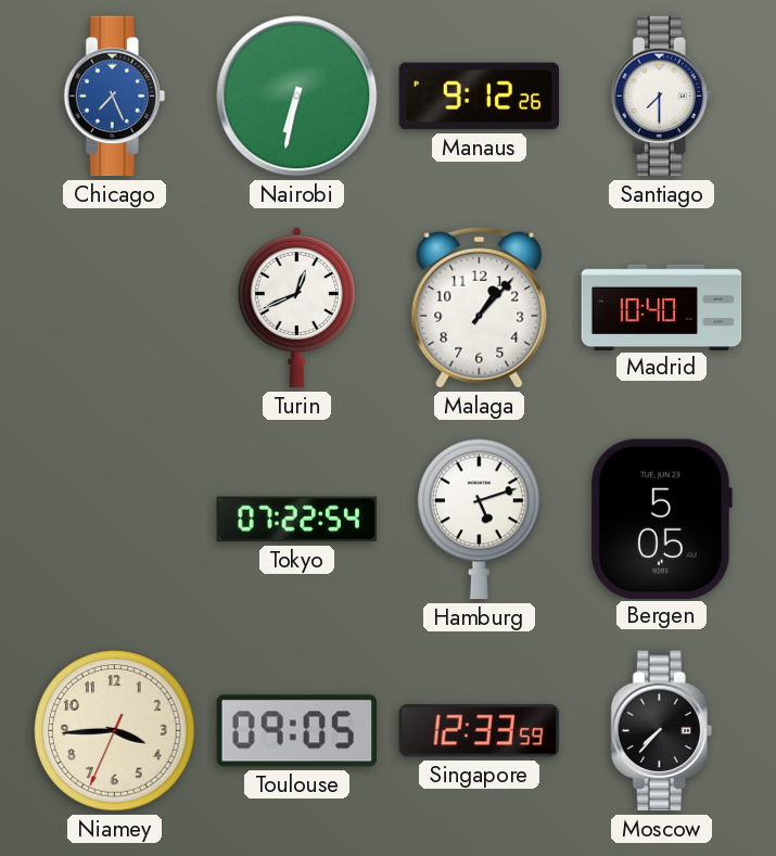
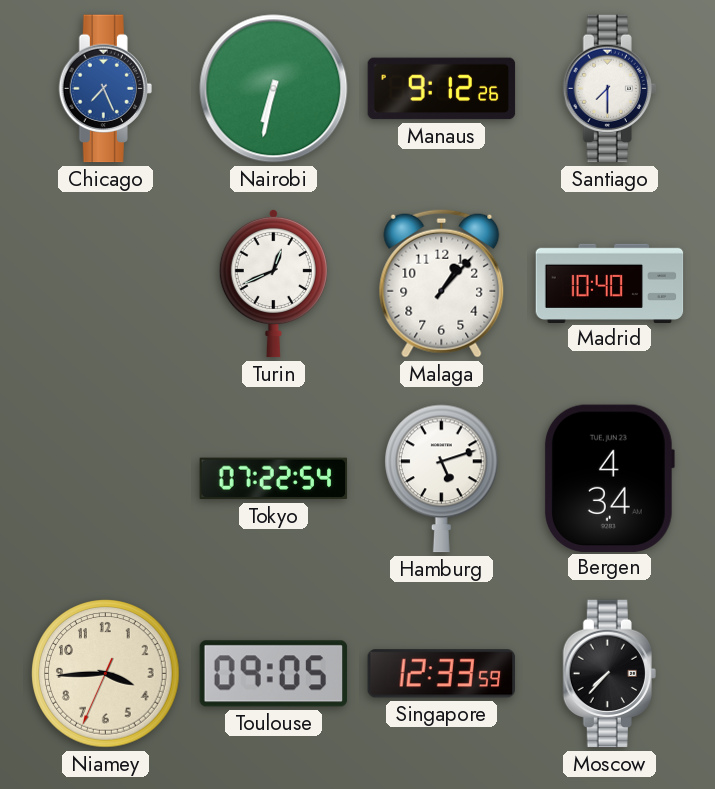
Bergen: 5:05 -> 4:34 (609, 478)
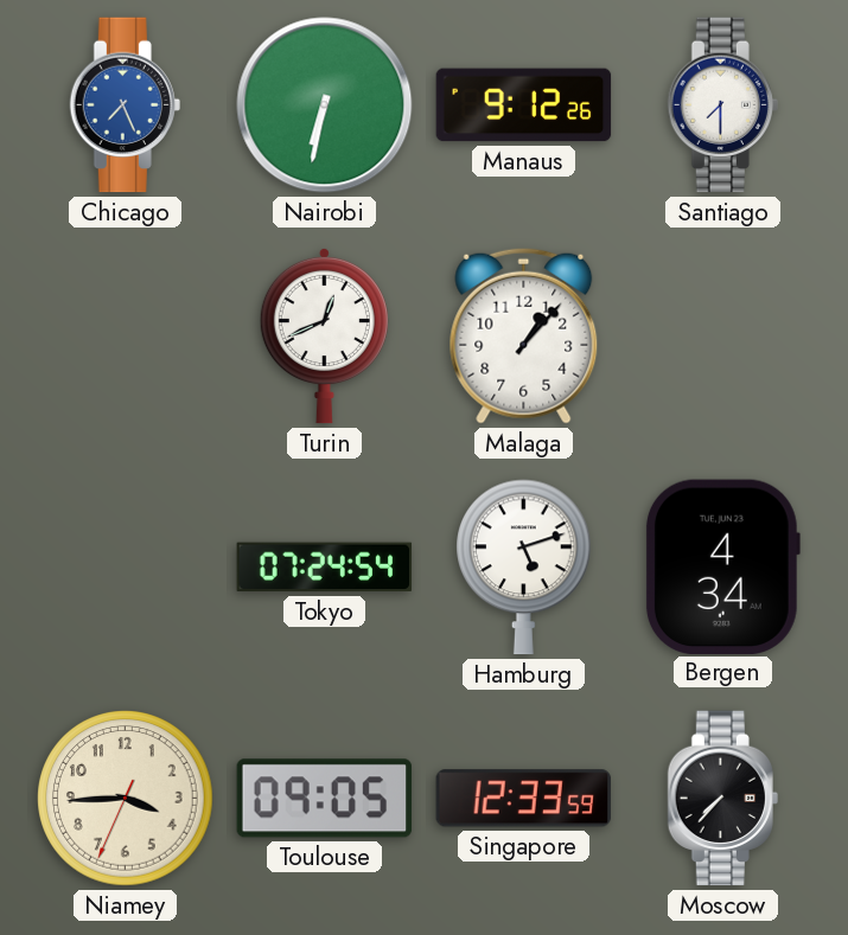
Madrid: 10:40 -> none (610, 283)
Tokyo: 07:22 -> 07:24 (325, 568)
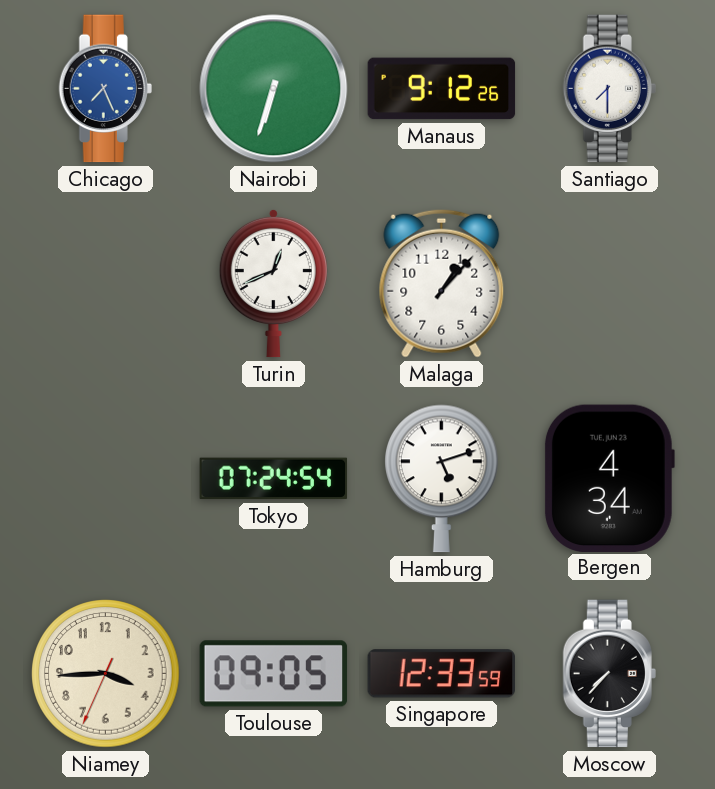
Nairobi: 6:32 -> 6:33 (274, 89)
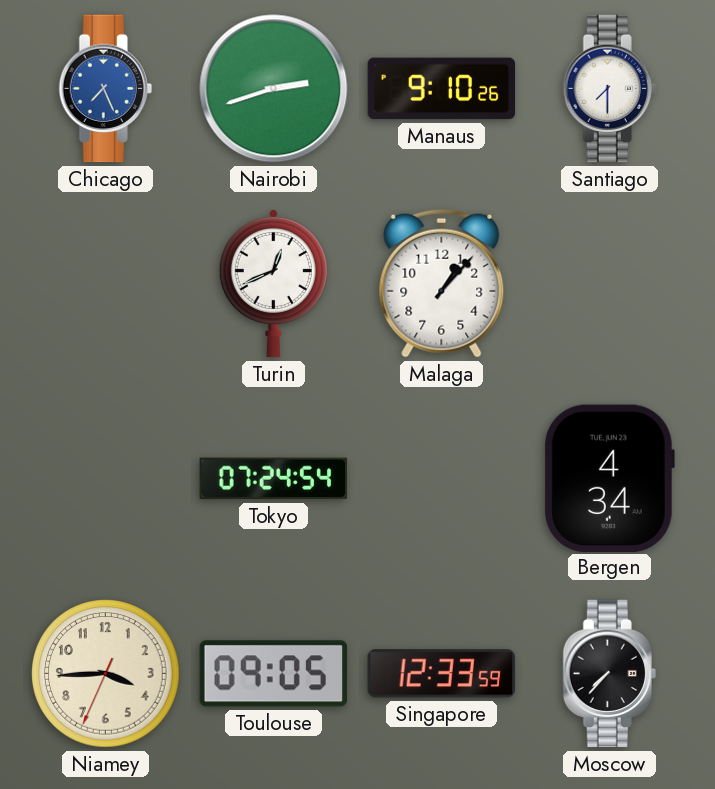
Nairobi: 6:33 -> 2:42 (274, 89)
Manaus: 9:12 -> 9:10 (442, 89)
Hamburg: 5:12 -> none (442, 479)
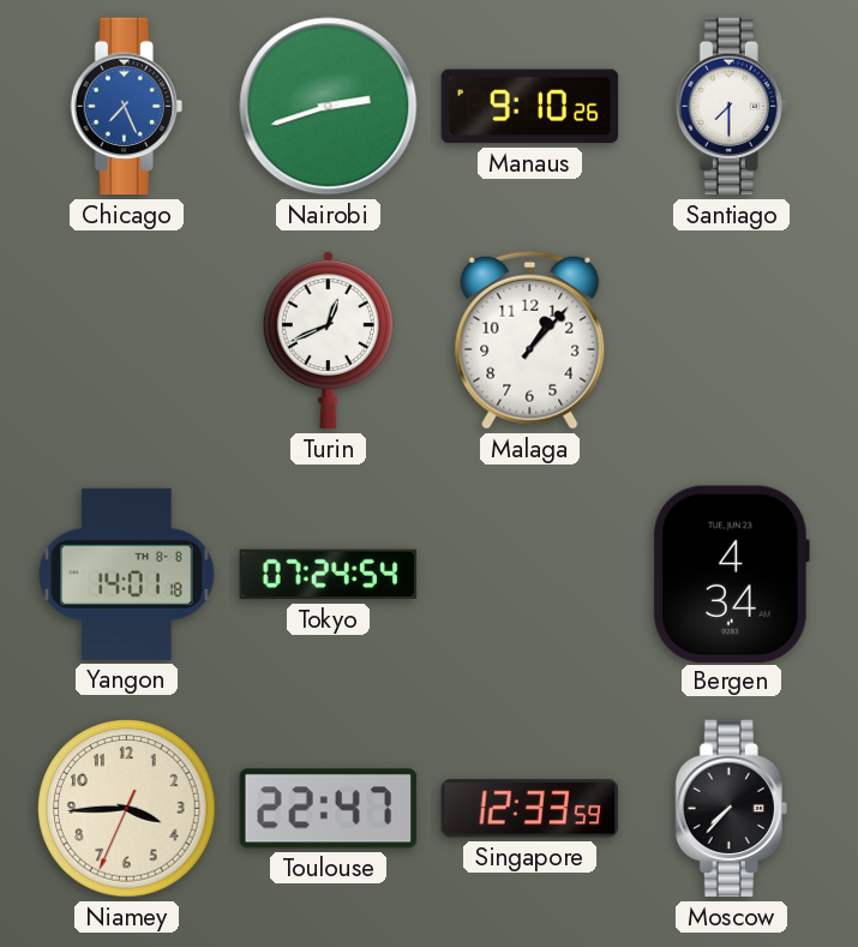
Yangon: none -> 14:01 (127, 574)
Toulouse: 09:05 -> 22:47 (329, 809)
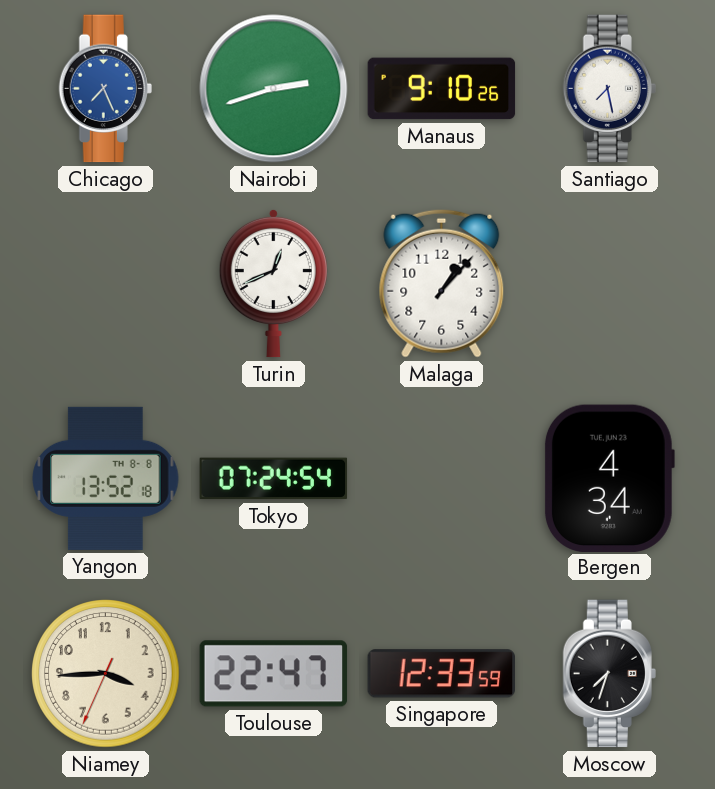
Santiago: 7:30 -> 7:28 (609, 89)
Yangon: 14:01 -> 13:52 (106, 478)
Moscow: 7:37 -> 7:33 (609, 674)
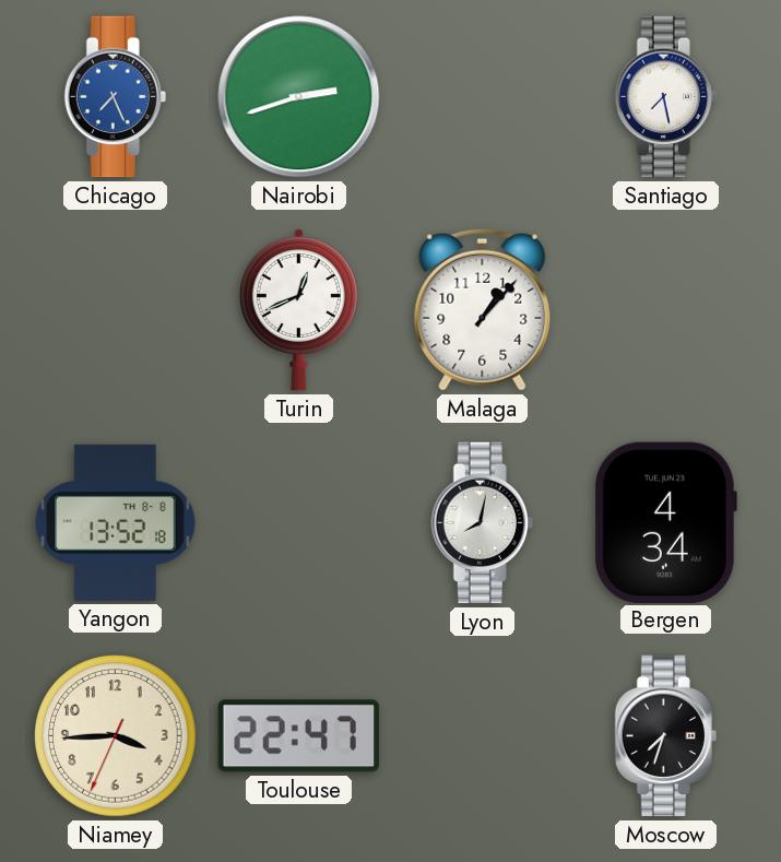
Manaus: 9:10 -> none (442, 89)
Tokyo: 07:24 -> none (274, 479)
Lyon: none -> 8:02 (482, 523)
Singapore: 12:33 -> none (441, 674)
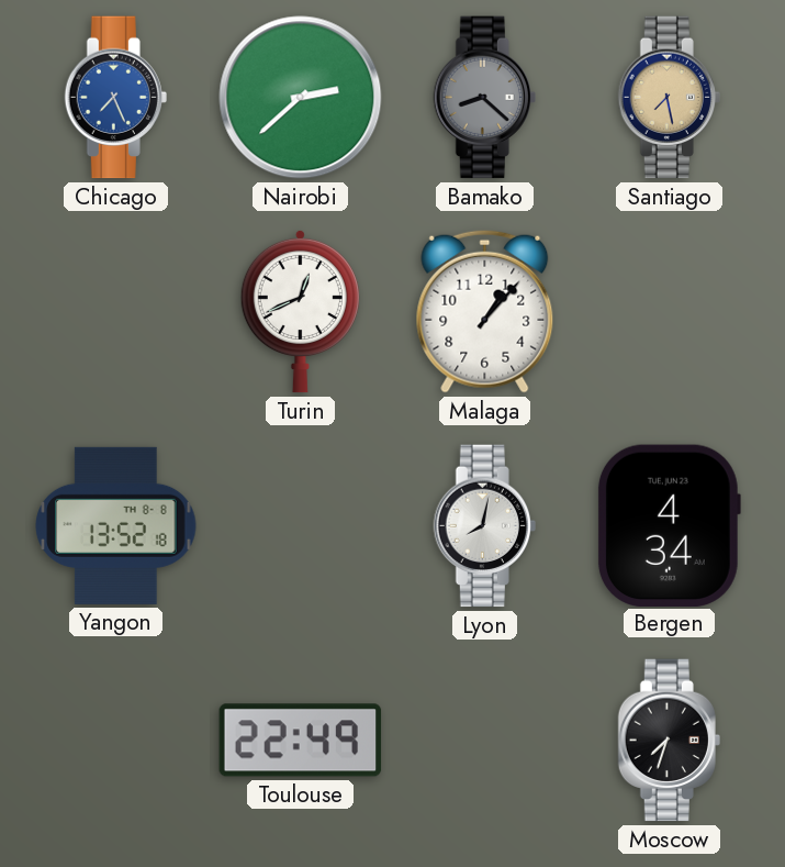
Nairobi: 2:42 -> 2:38 (301, 98)
Bamako: none -> 8:22 (484, 98)
Santiago dial: white -> champagne (669, 98)
Niamey: 3:44 -> none (116, 736)
Toulouse: 22:47 -> 22:49 (301, 741)
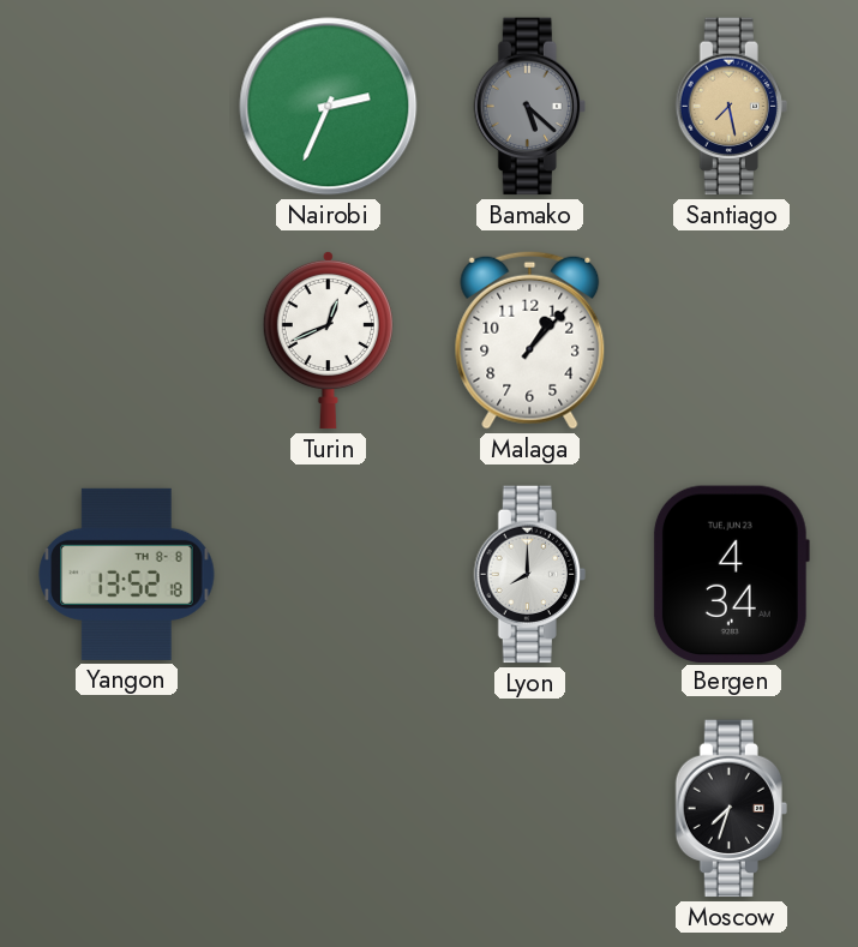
Chicago: 7:26 -> none (115, 98)
Nairobi: 2:38 -> 2:34 (329, 107)
Bamako: 8:22 -> 5:22 (529, 107)
Lyon: 8:02 -> 8:00 (529, 575)
Toulouse: 22:49 -> none (301, 741)
